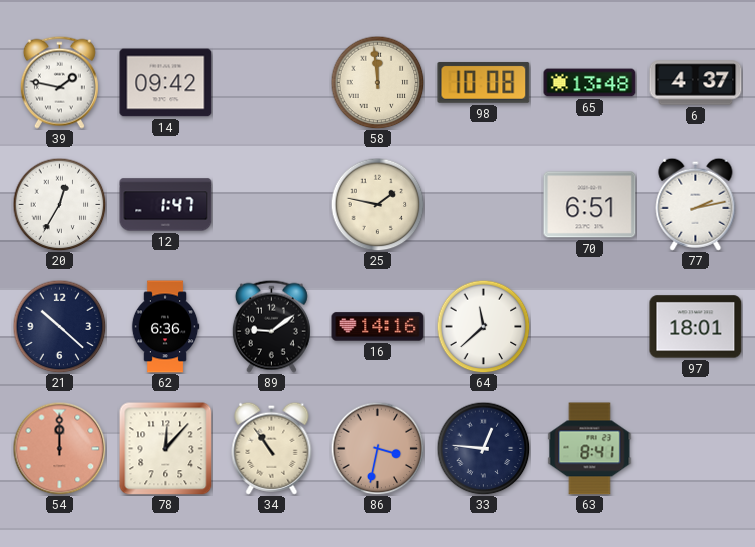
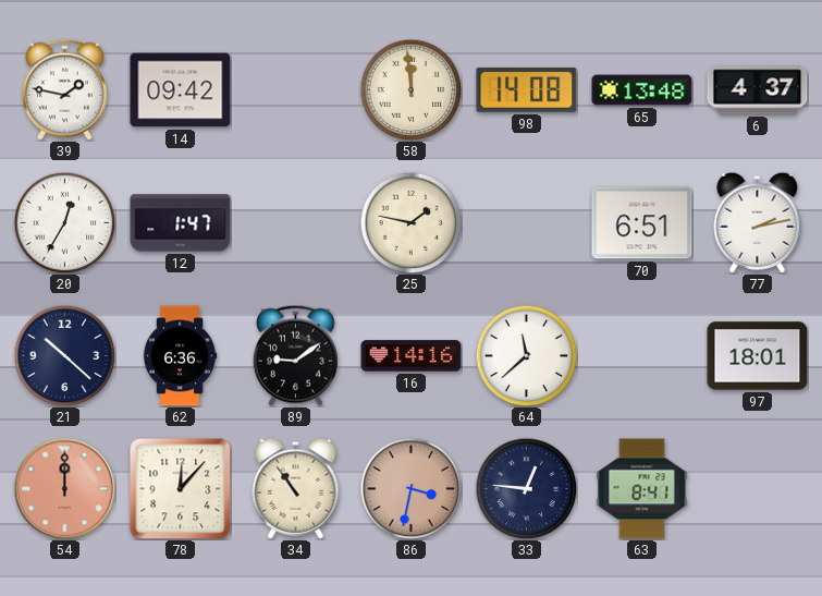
98: 10:08 -> 14:08 (527, 89)
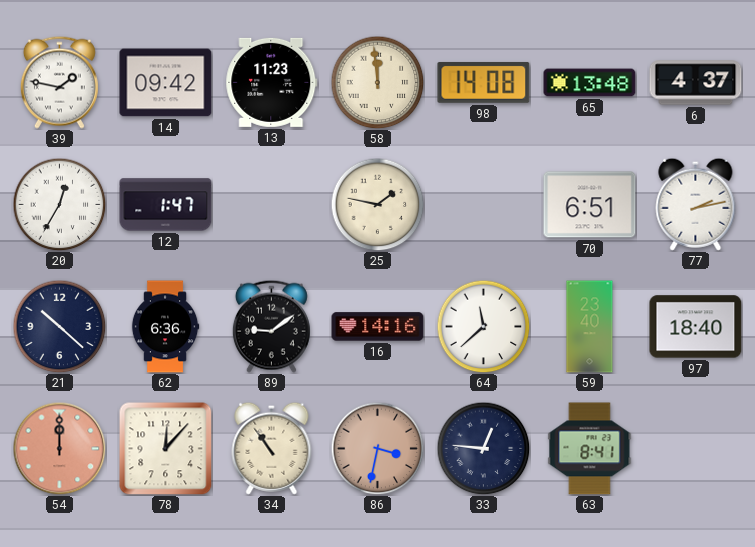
13: none -> 11:23 (272, 82)
59: none -> 23:40 (590, 327)
97: 18:01 -> 18:40 (696, 327)
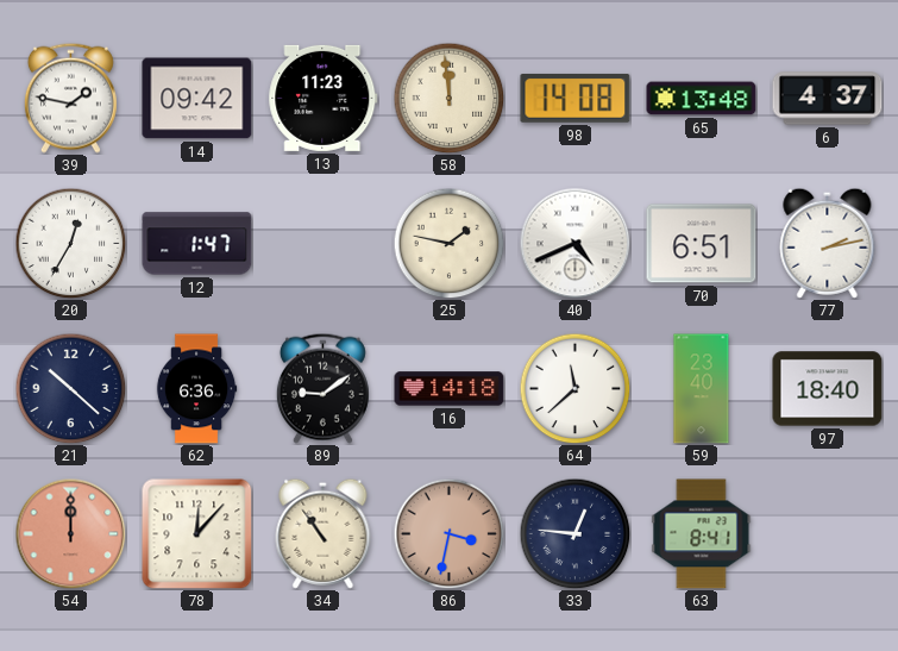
40: none -> 4:41 (574, 243)
16: 14:16 -> 14:18 (450, 389)
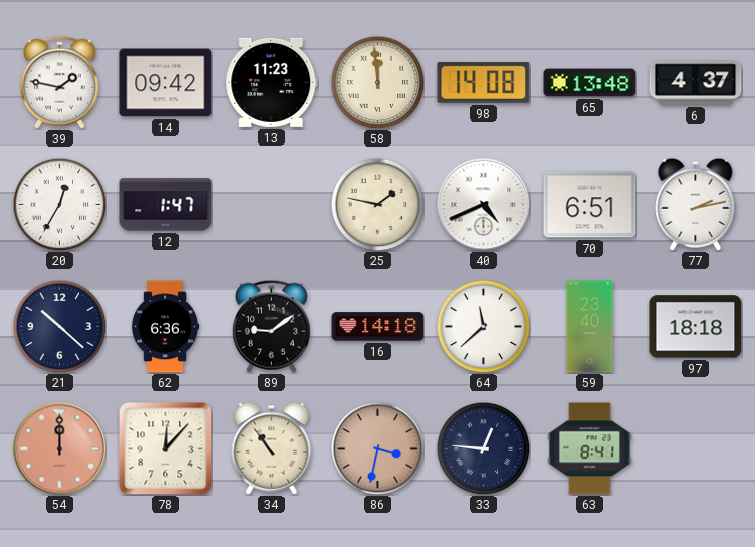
97: 18:40 -> 18:18 (696, 327)
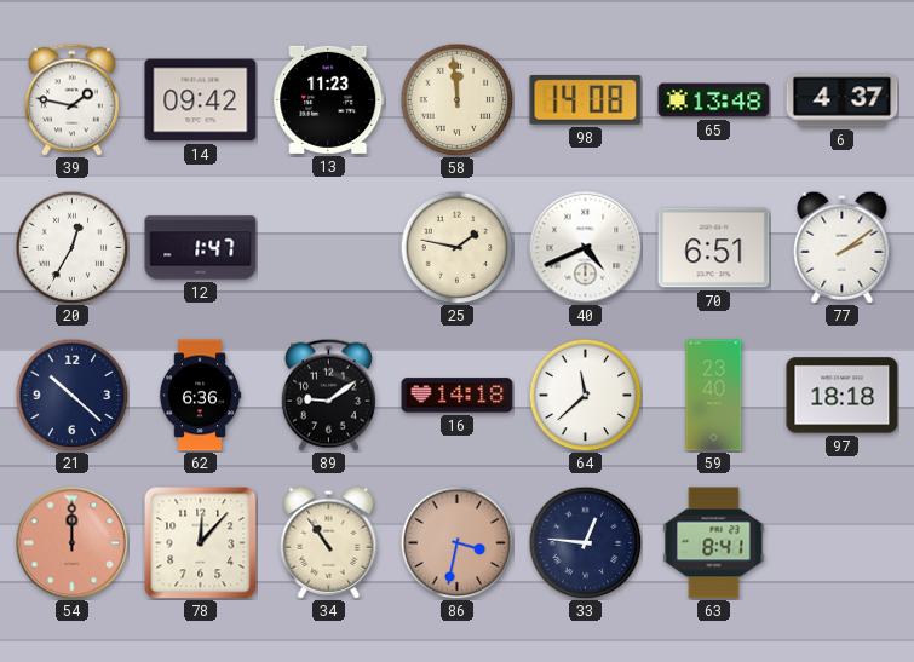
77: 2:13 -> 2:09 (843, 247)
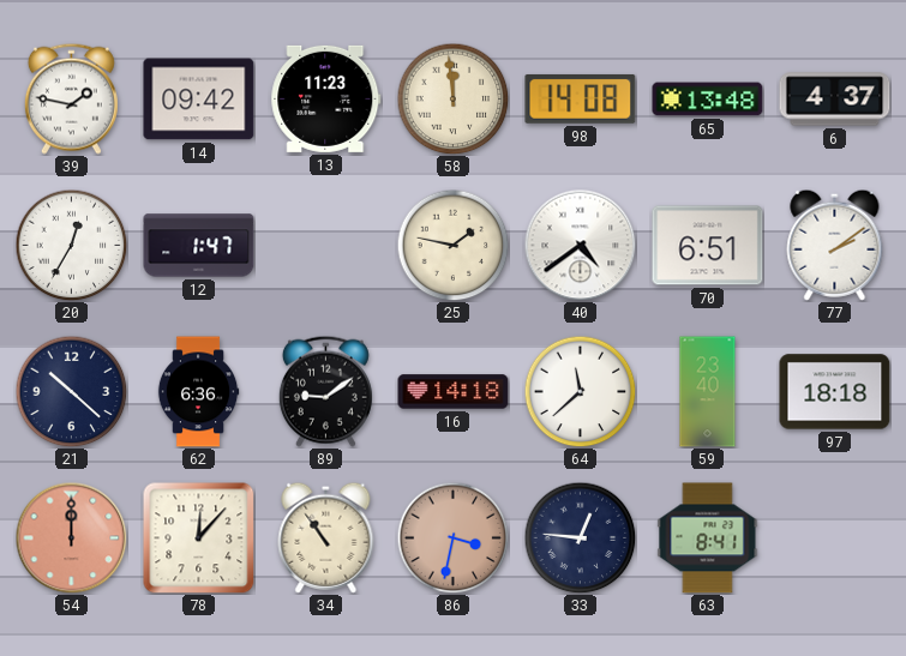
40: 4:41 -> 4:39 (580, 245)
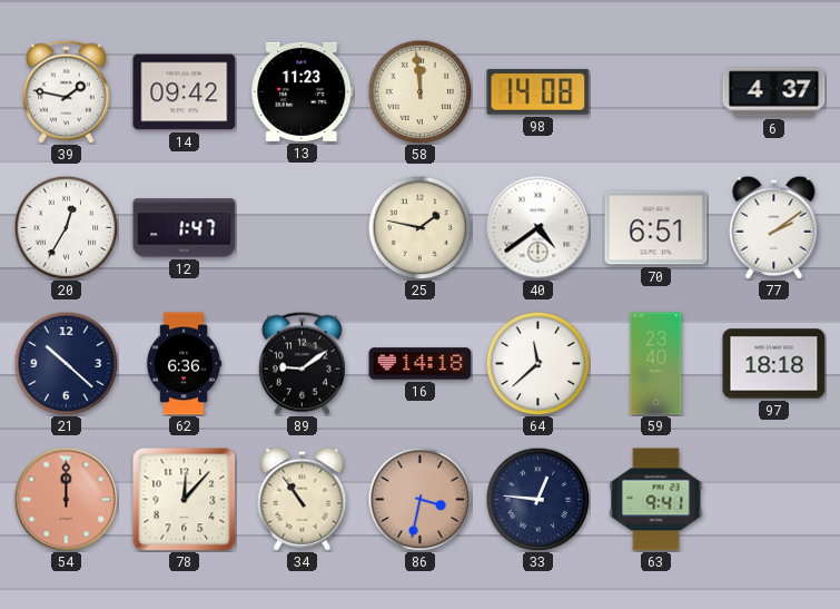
65: 13:48 -> none (708, 100)
63: 8:41 -> 9:41 (656, 500)
